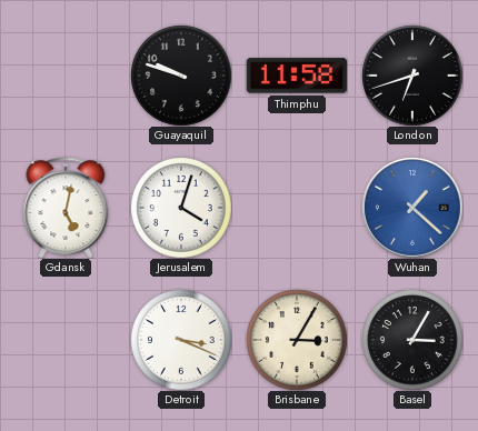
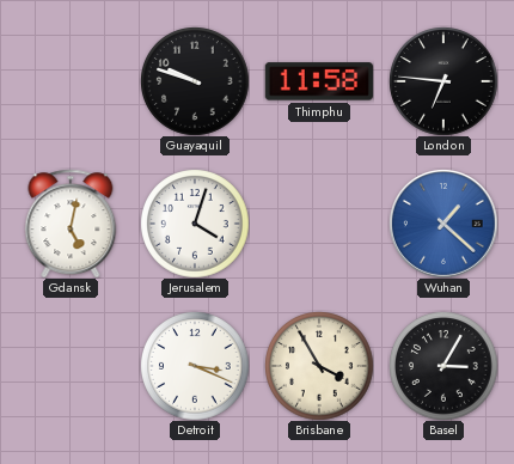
London: 6:42 -> 6:46 (443, 81)
Brisbane: 3:05 -> 3:55 (319, 366)
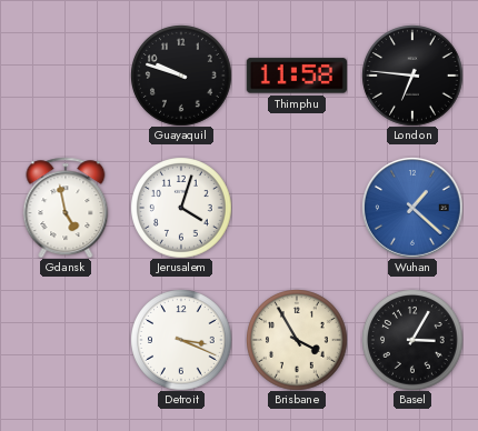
Gdansk: 5:02 -> 4:58 (66, 208)
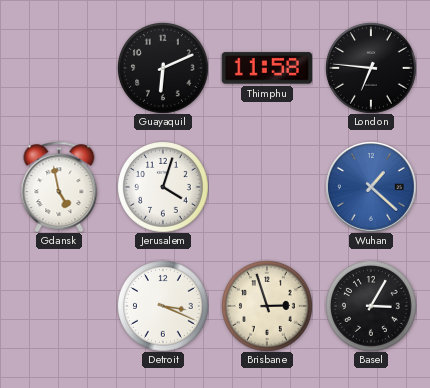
Guayaquil: 9:48 -> 6:11 (163, 68)
Brisbane: 3:55 -> 2:57 (267, 306)
